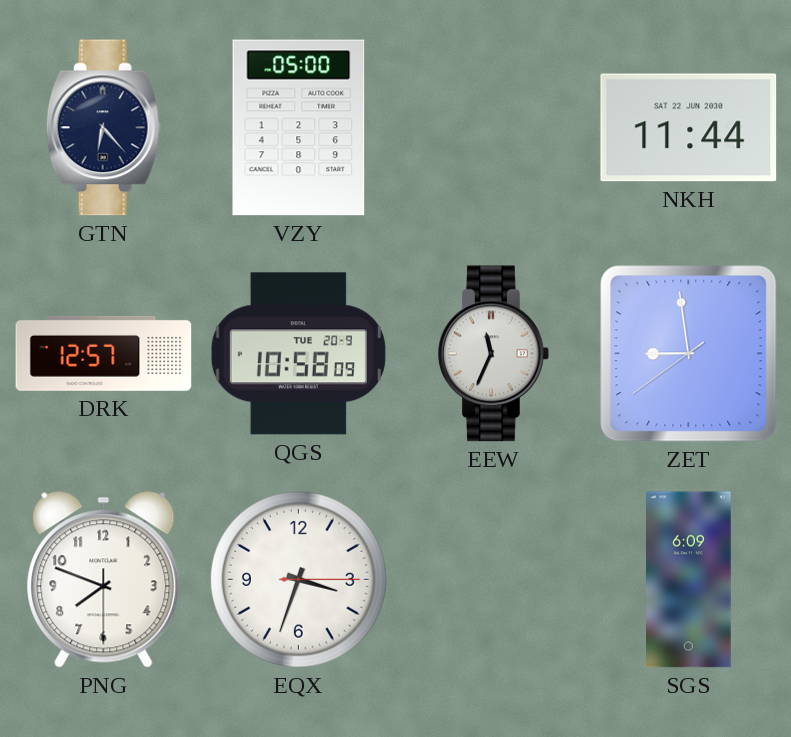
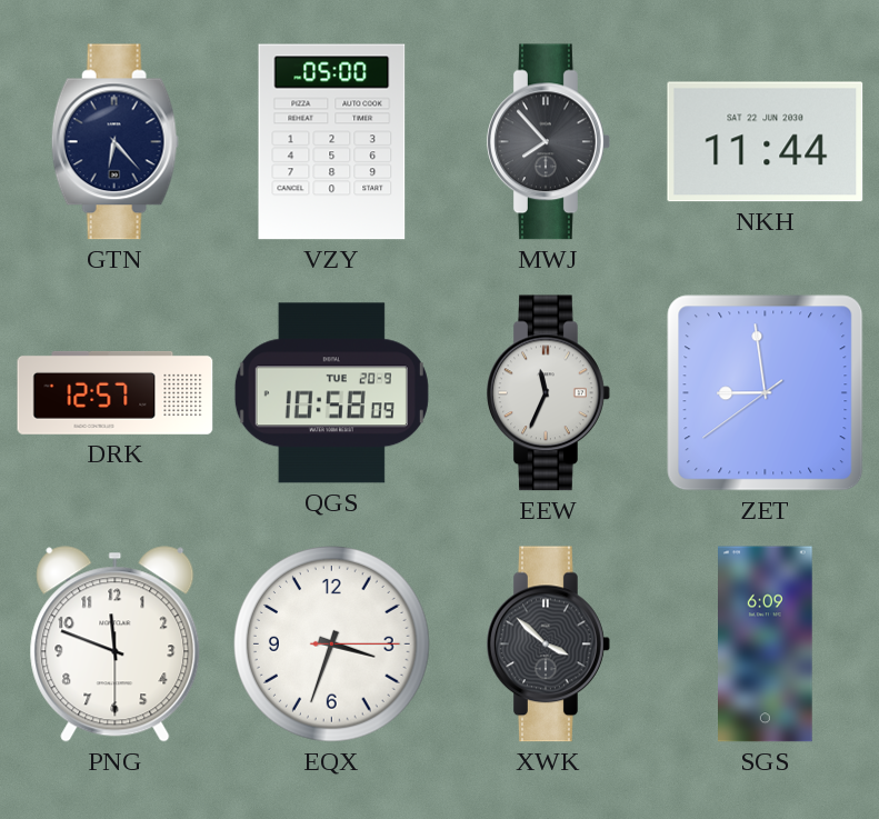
MWJ: none -> 7:53 (549, 142)
PNG: 7:48 -> 11:48 (116, 645)
XWK: none -> 3:52 (549, 645)
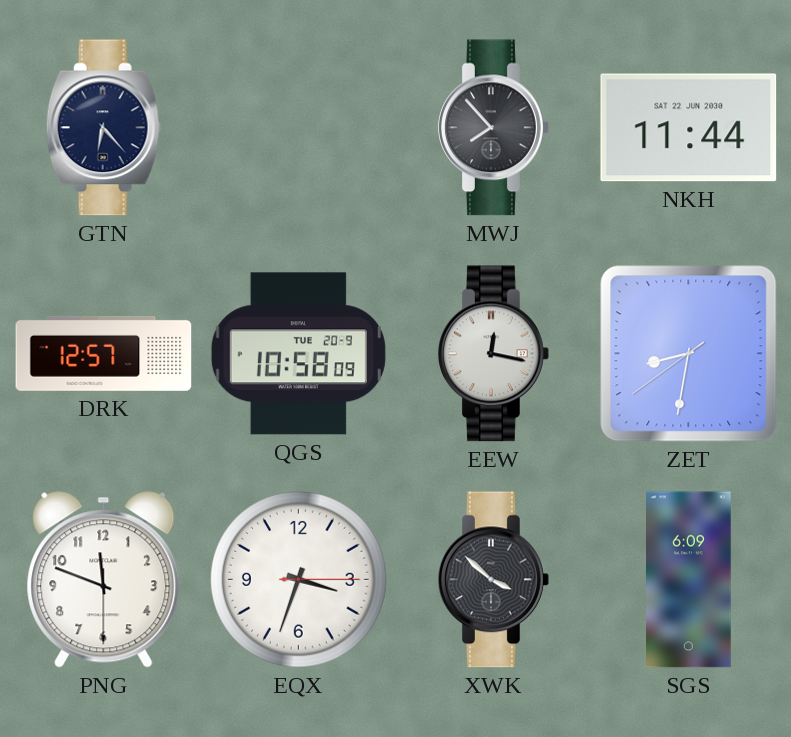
VZY: 05:00 -> none (332, 142)
EEW: 11:34 -> 12:17 (494, 354)
ZET: 8:58 -> 8:31 (689, 354)
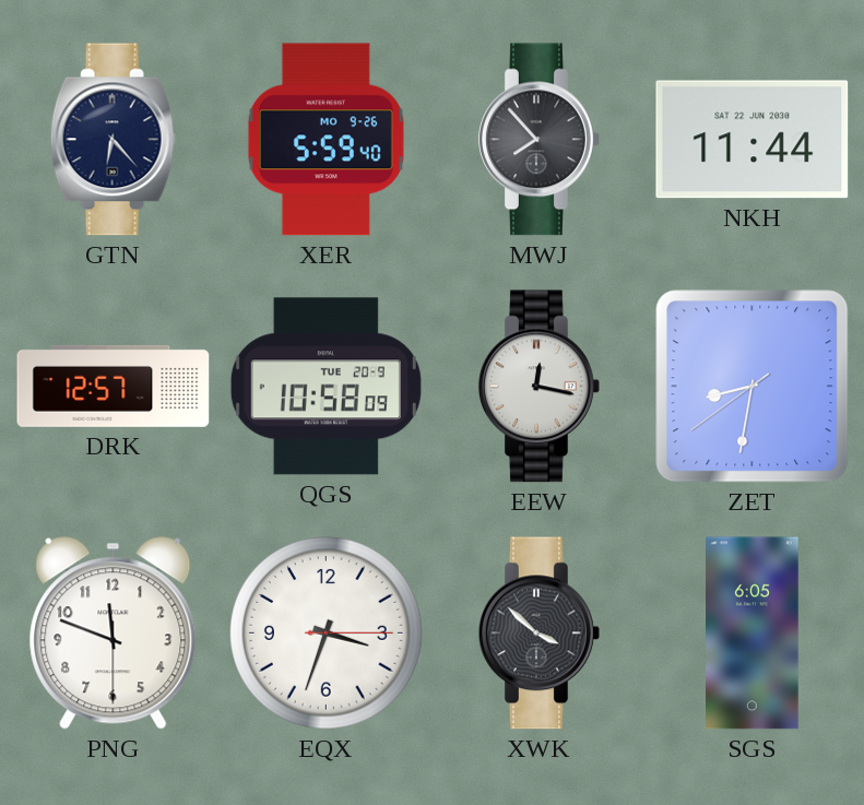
XER: none -> 5:59 (326, 140)
SGS: 6:09 -> 6:05 (753, 634)
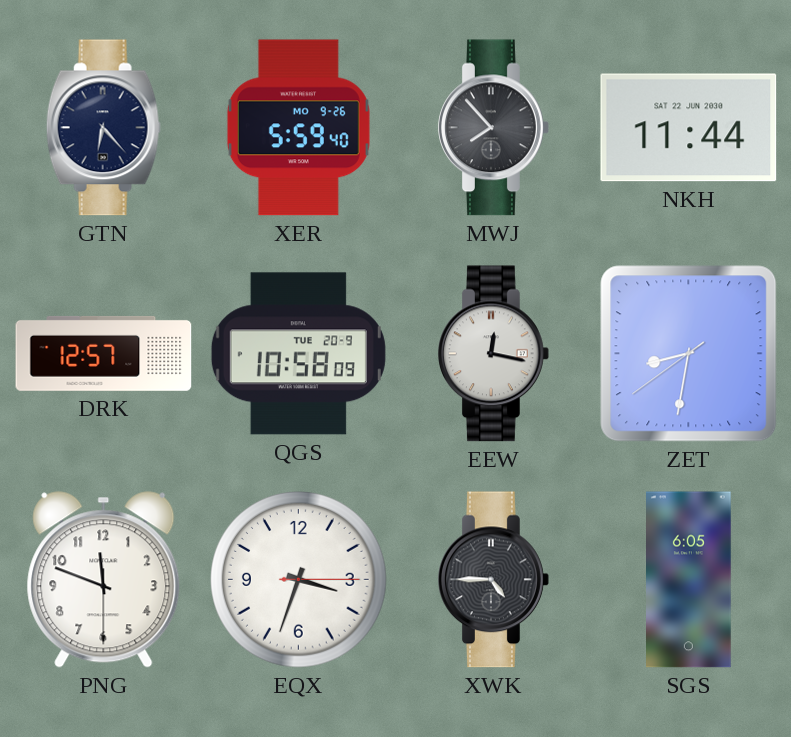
XWK: 3:52 -> 4:45 (494, 580)
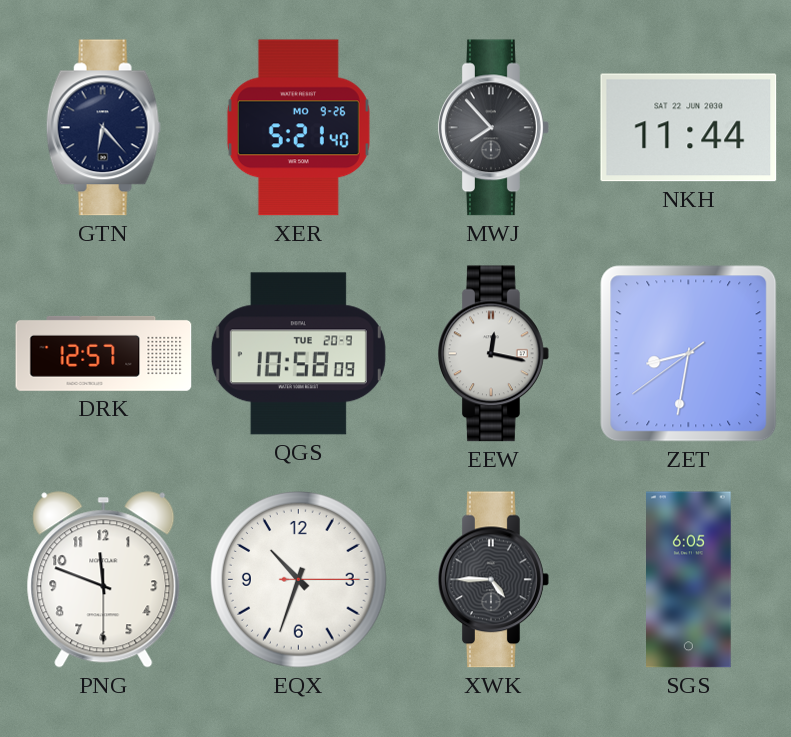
XER: 5:59 -> 5:21 (298, 128)
EQX: 3:33 -> 10:33 (299, 580)
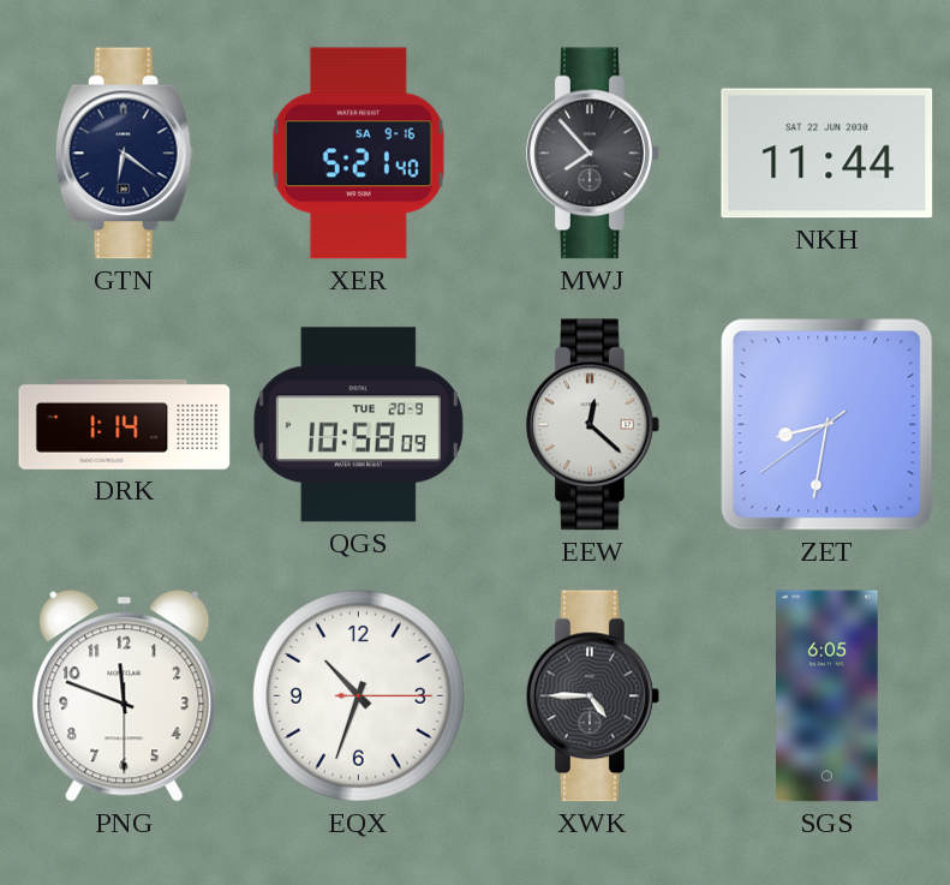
GTN: 6:23 -> 6:21 (124, 154)
XER date: MO 9-26 -> SA 9-16 (358, 154)
DRK: 12:57 -> 1:14 (125, 424)
EEW: 12:17 -> 12:22 (593, 425)
